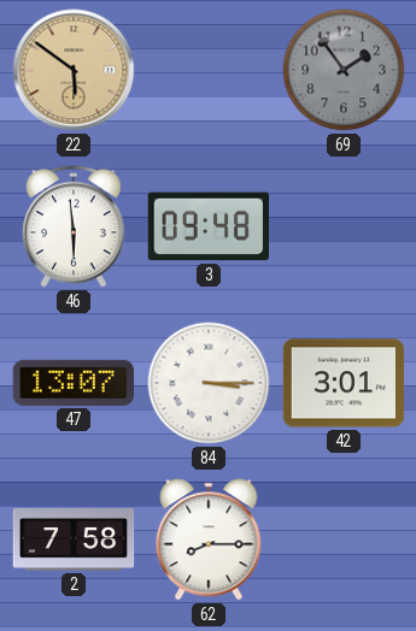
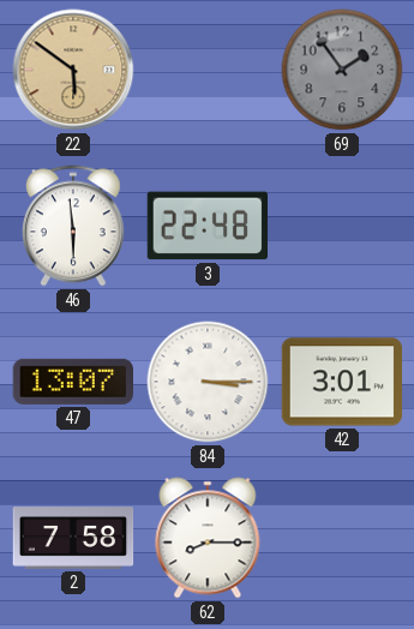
3: 09:48 -> 22:48 (206, 226)
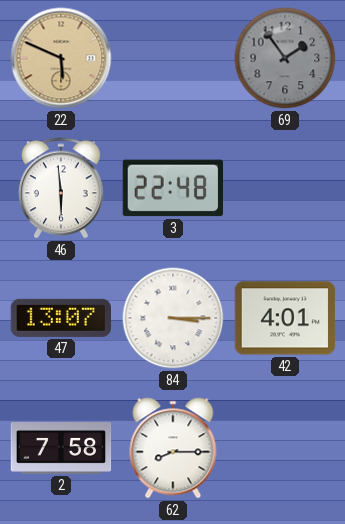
22: 5:51 -> 5:49 (61, 58)
42: 3:01 -> 4:01 (285, 318)
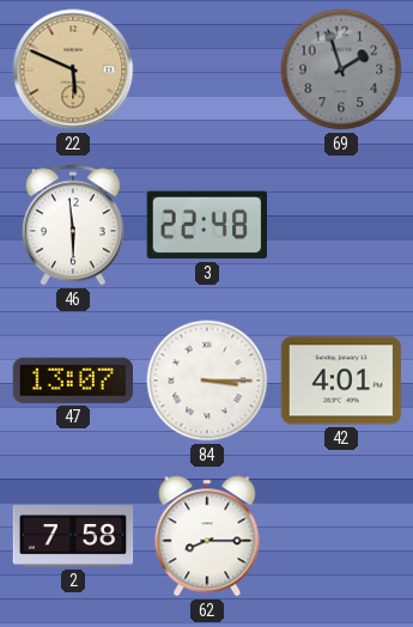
69: 1:54 -> 1:57 (341, 69)
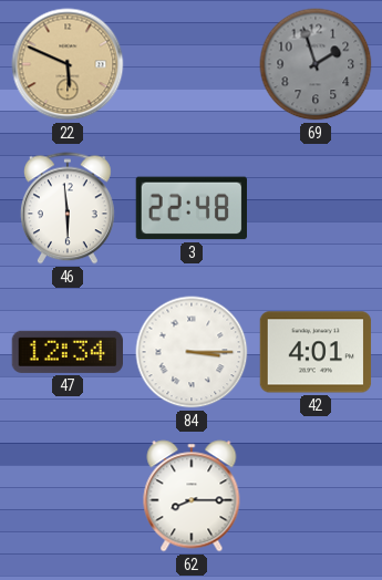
47: 13:07 -> 12:34 (66, 352)
2: 7:58 -> none (73, 537)
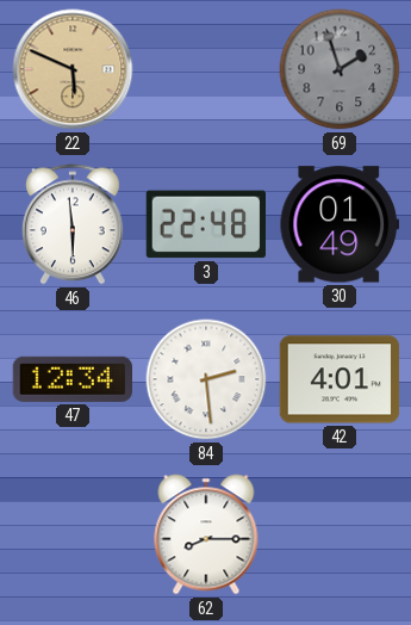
30: none -> 01:49 (338, 224)
84: 3:15 -> 2:29 (206, 379)
